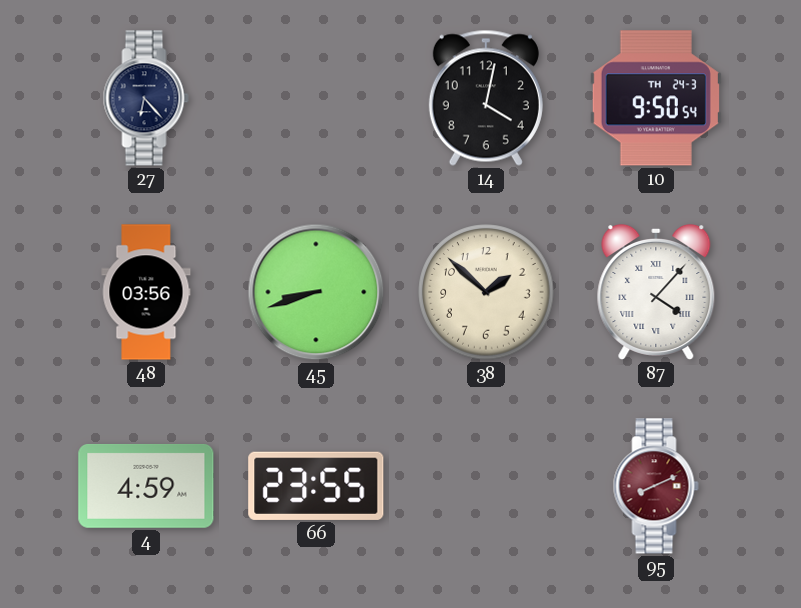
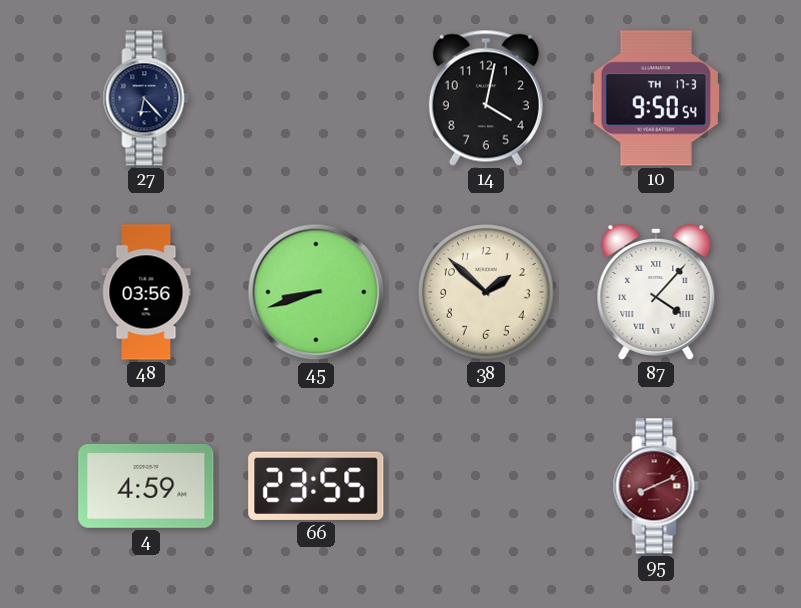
10 date: TH 24-3 -> TH 17-3 (656, 98)
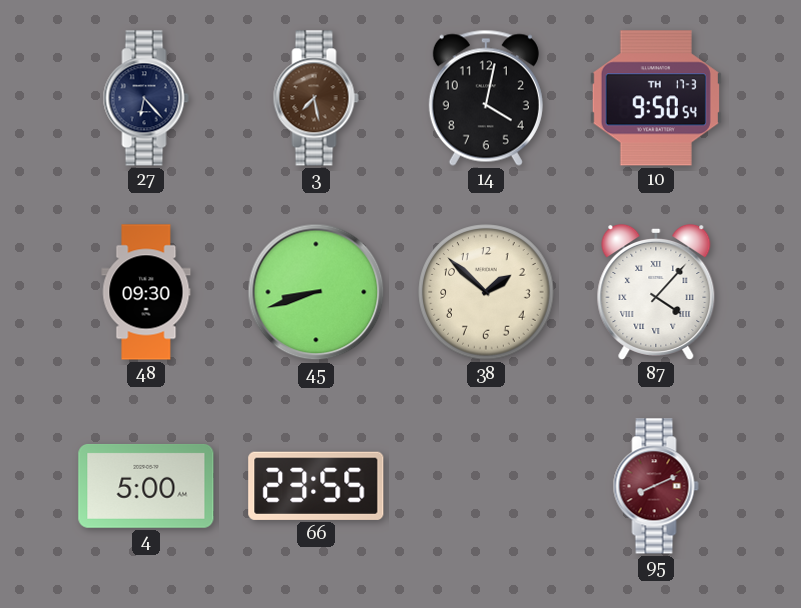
3: none -> 7:28 (316, 98)
48: 03:56 -> 09:30 (146, 292)
4: 4:59 -> 5:00 (146, 486)
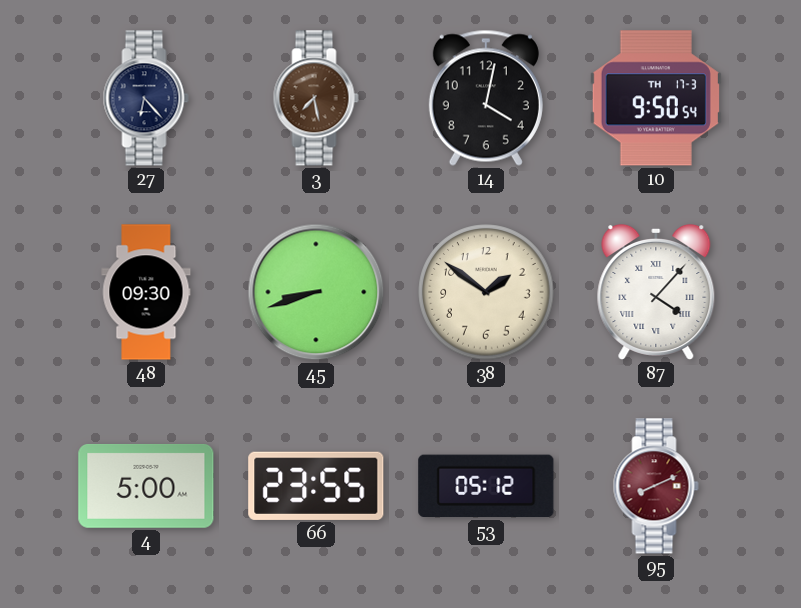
38: 1:52 -> 1:51 (486, 292)
53: none -> 05:12 (486, 486)
